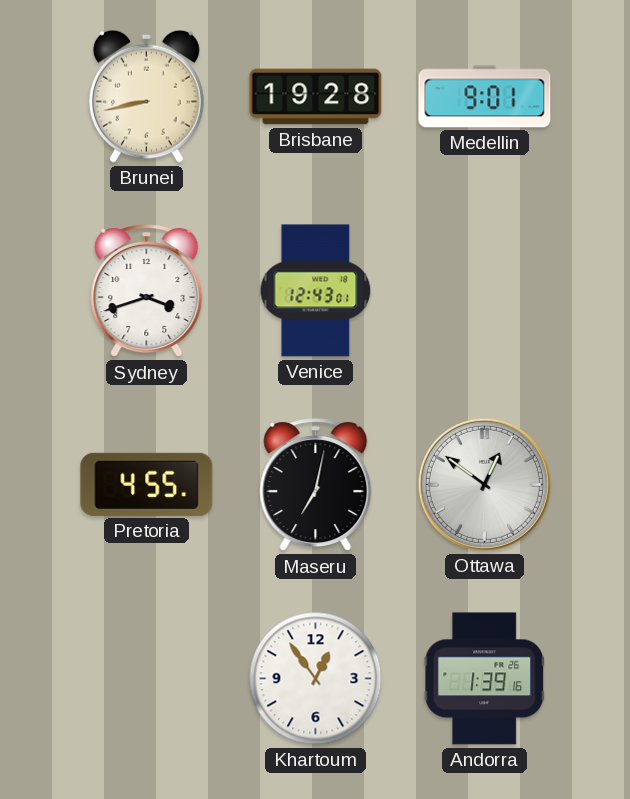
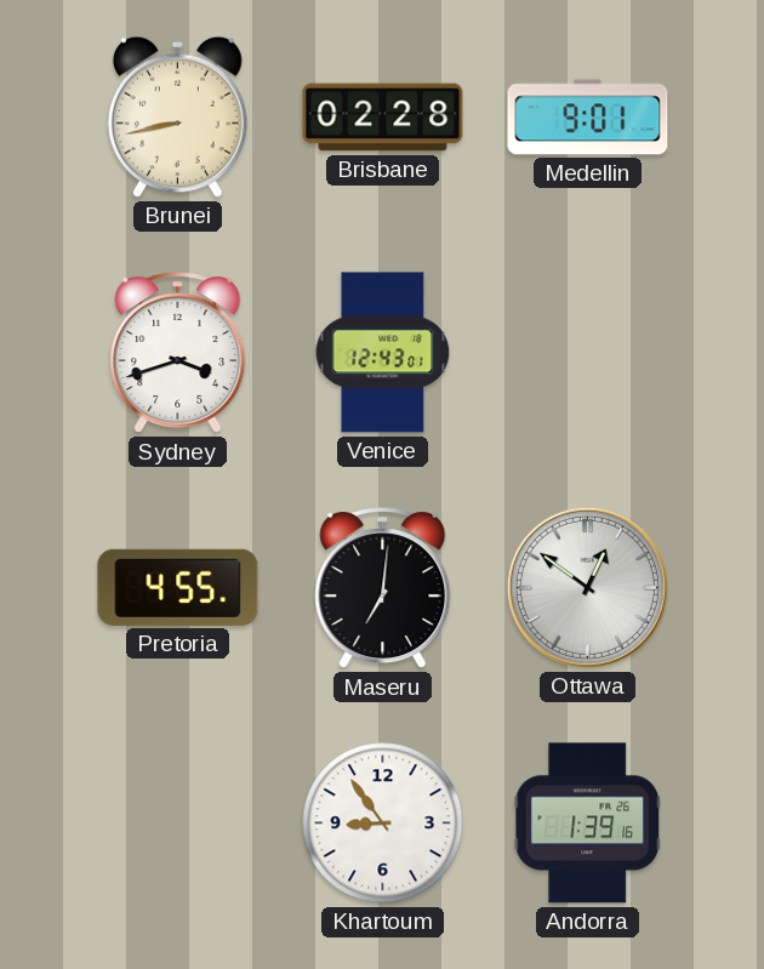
Brisbane: 19:28 -> 02:28 (383, 118)
Maseru: 7:02 -> 7:01 (383, 588)
Khartoum: 12:54 -> 8:54 (383, 823)
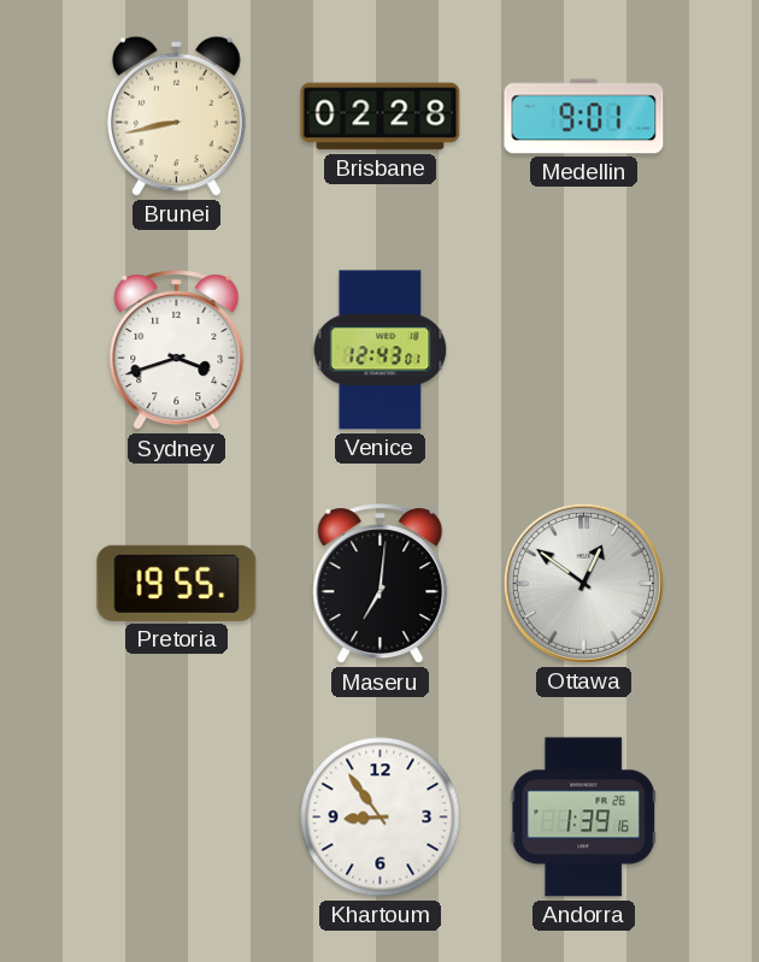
Pretoria: 4:55 -> 19:55 (177, 583)
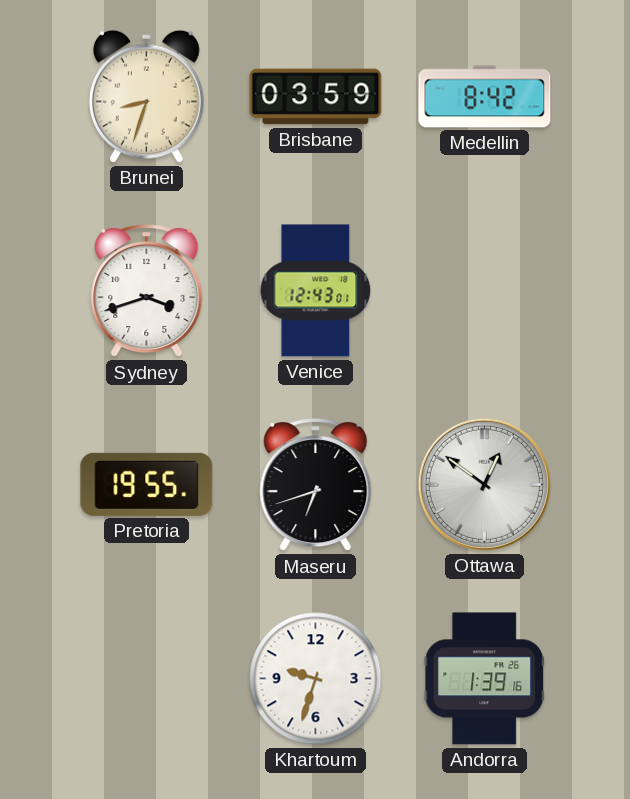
Brunei: 8:43 -> 8:33 (146, 96)
Brisbane: 02:28 -> 03:59 (316, 97)
Medellin: 9:01 -> 8:42 (485, 97)
Maseru: 7:01 -> 6:42 (316, 485)
Khartoum: 8:54 -> 9:33 (316, 679)
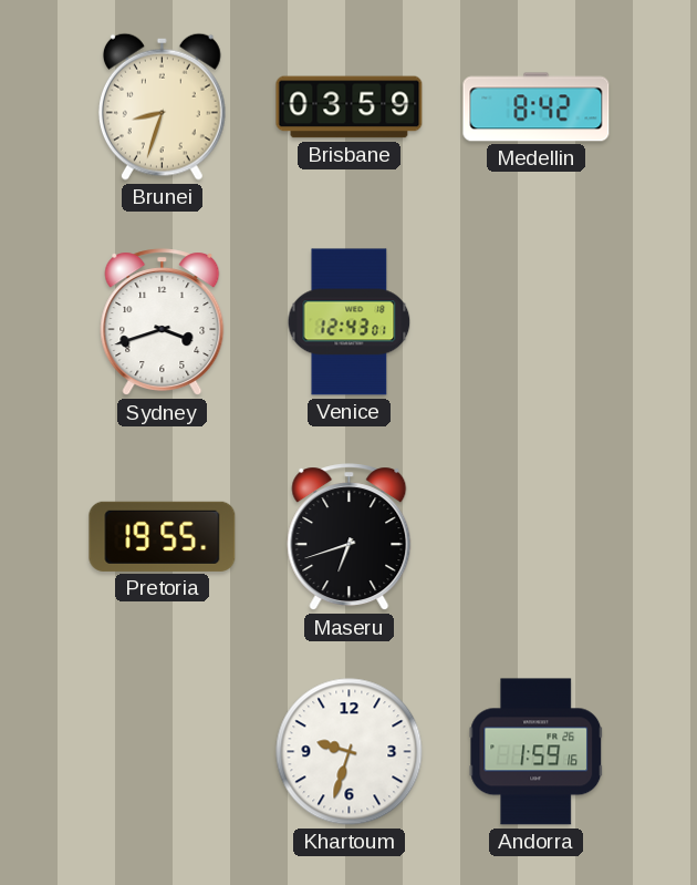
Ottawa: 12:51 -> none (484, 484)
Andorra: 1:39 -> 1:59 (537, 752)
